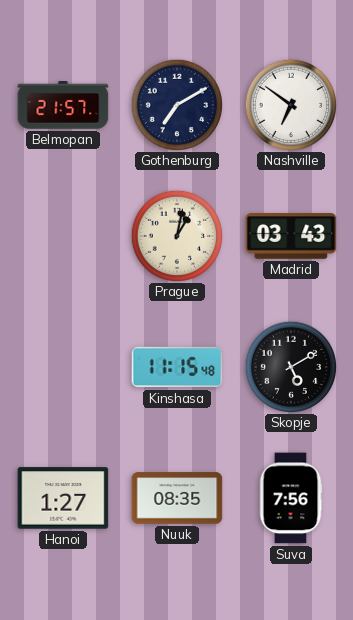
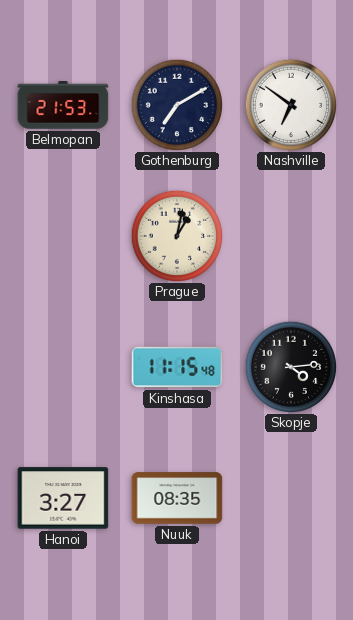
Belmopan: 21:57 -> 21:53 (63, 105)
Madrid: 03:43 -> none (291, 236)
Skopje: 5:10 -> 4:14 (290, 366)
Hanoi: 1:27 -> 3:27 (63, 498)
Suva: 7:56 -> none (291, 498)
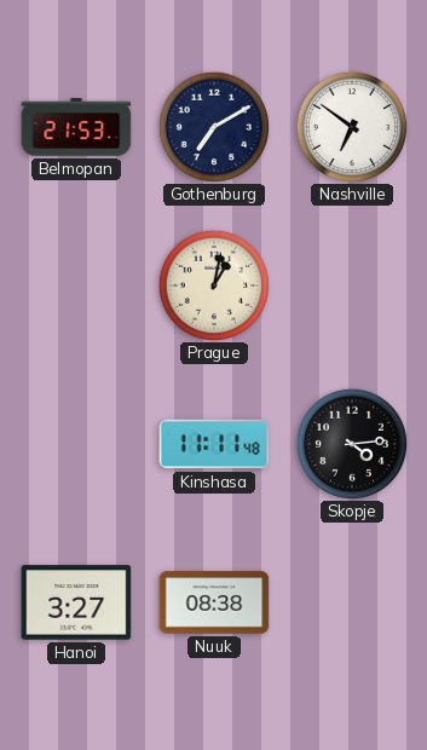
Kinshasa: 11:15 -> 11:11 (214, 444)
Nuuk: 08:35 -> 08:38 (214, 602)
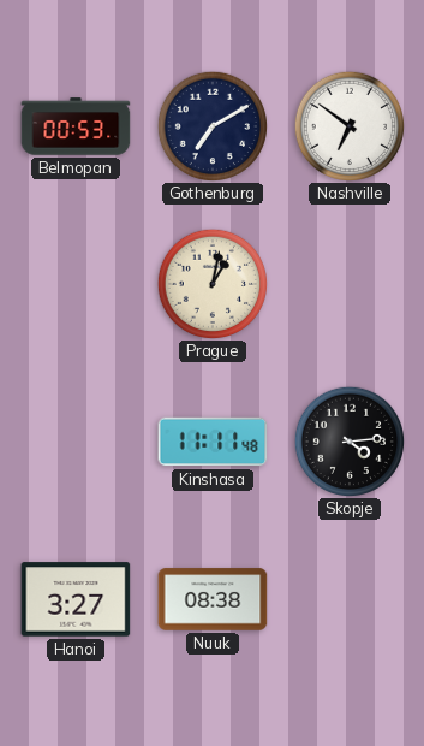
Belmopan: 21:53 -> 00:53 (76, 126)
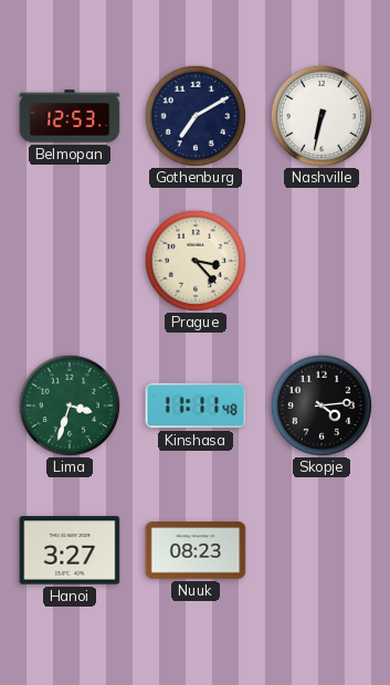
Belmopan: 00:53 -> 12:53 (70, 116)
Nashville: 6:51 -> 6:32 (320, 115)
Prague: 1:02 -> 3:23 (194, 260)
Lima: none -> 3:33 (68, 404)
Nuuk: 08:38 -> 08:23 (196, 550)
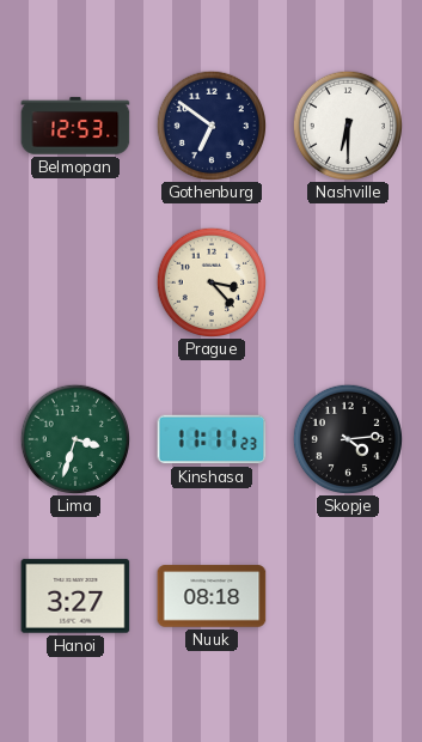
Gothenburg: 7:10 -> 6:51 (210, 124)
Nashville: 6:32 -> 6:30 (347, 124)
Kinshasa: 11:11:48 -> 11:11:23 (212, 439)
Nuuk: 08:23 -> 08:18 (212, 596)
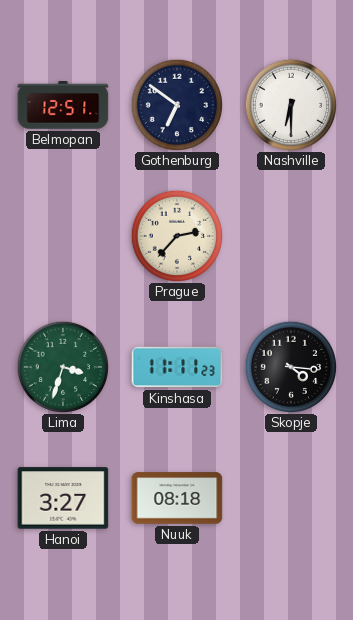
Belmopan: 12:53 -> 12:51 (63, 105)
Prague: 3:23 -> 2:37 (176, 235)
Skopje: 4:14 -> 4:16 (290, 366)
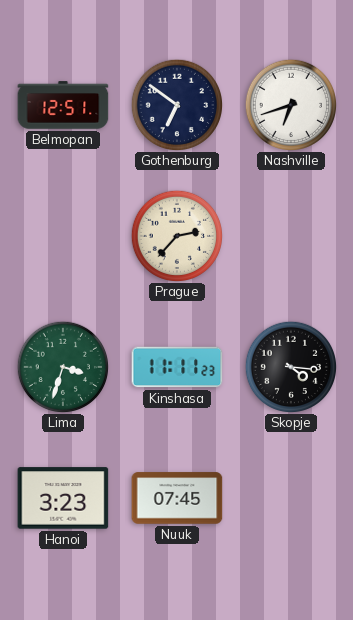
Nashville: 6:30 -> 6:42 (290, 104)
Hanoi: 3:27 -> 3:23 (63, 498)
Nuuk: 08:18 -> 07:45 (177, 498)
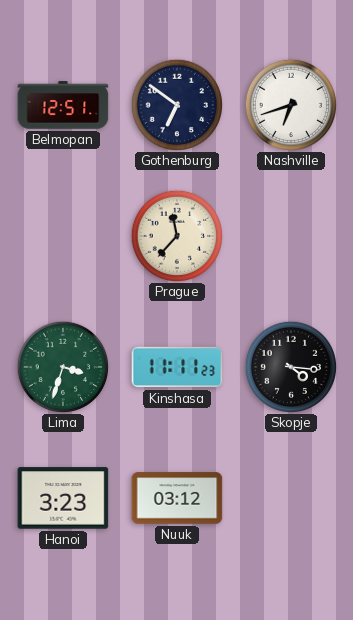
Prague: 2:37 -> 11:37 (176, 235)
Nuuk: 07:45 -> 03:12 (177, 498)
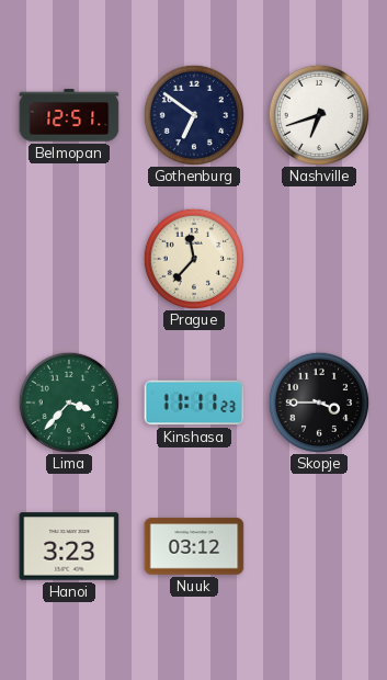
Lima: 3:33 -> 3:37 (68, 401)
Skopje: 4:16 -> 3:45 (318, 401)
